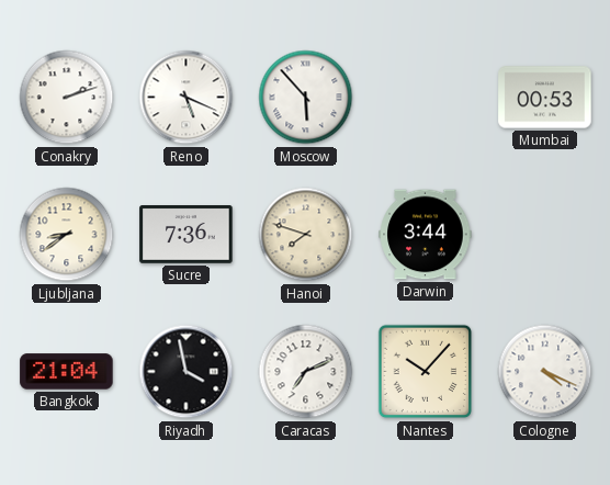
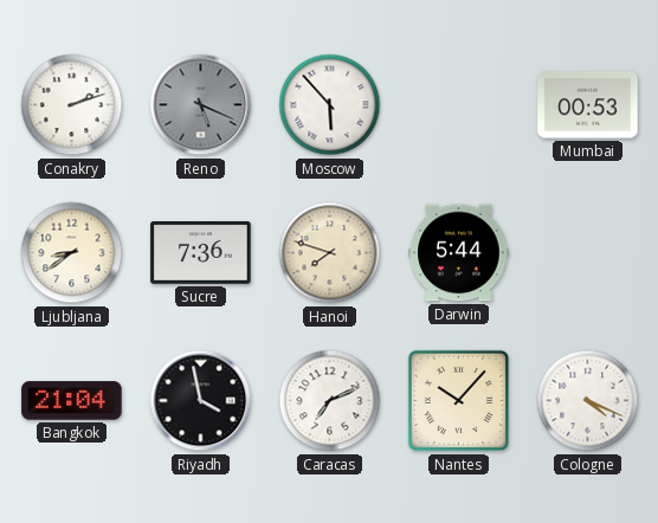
Reno dial: white -> grey (201, 105)
Darwin: 3:44 -> 5:44 (459, 253)
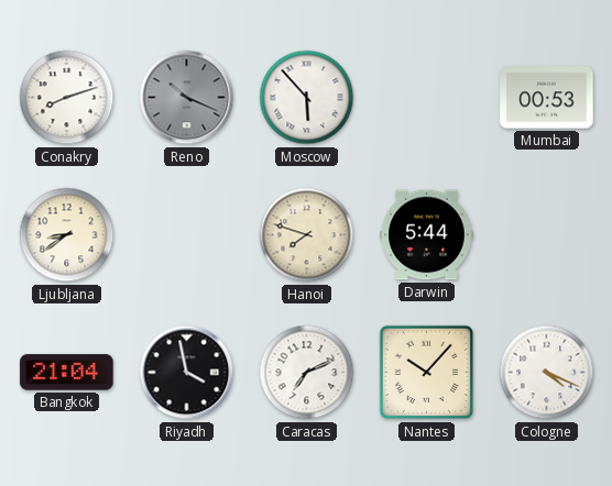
Conakry: 2:12 -> 8:12 (67, 98)
Reno: 5:19 -> 10:19 (187, 98)
Sucre: 7:36 -> none (201, 253)
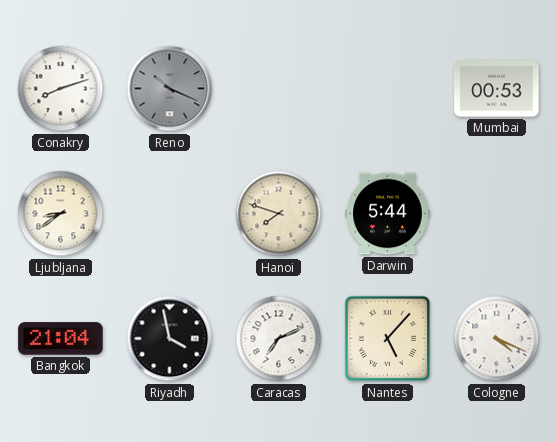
Moscow: 5:53 -> none (307, 98)
Nantes: 10:07 -> 5:07 (388, 339)
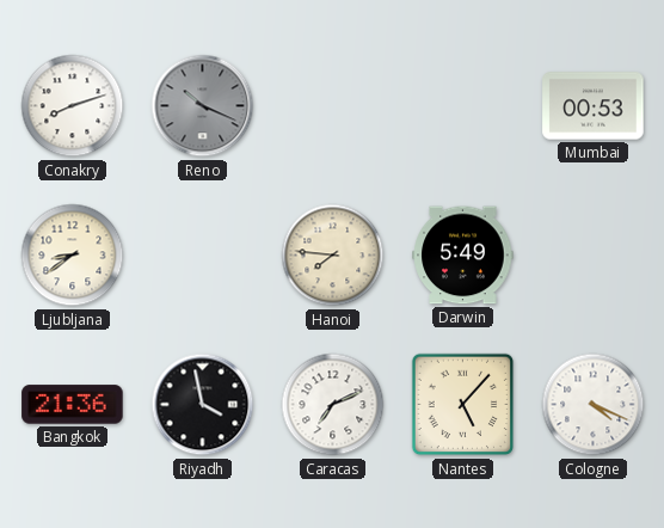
Hanoi: 7:48 -> 7:46 (333, 256)
Darwin: 5:44 -> 5:49 (463, 256)
Bangkok: 21:04 -> 21:36 (73, 405)
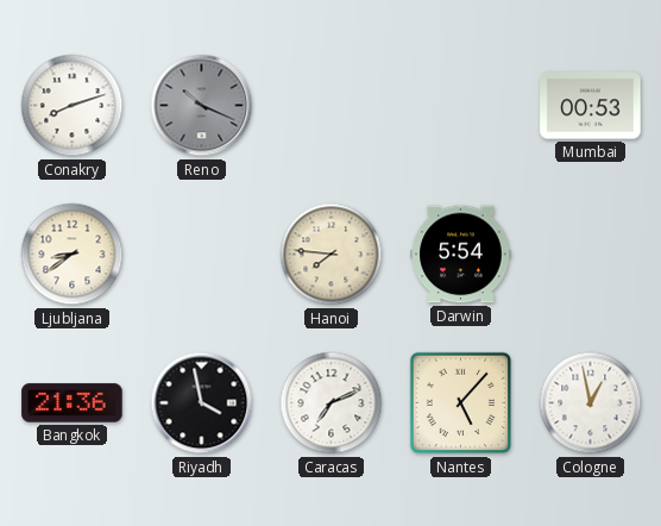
Darwin: 5:49 -> 5:54 (461, 255)
Cologne: 4:19 -> 12:58 (591, 403)
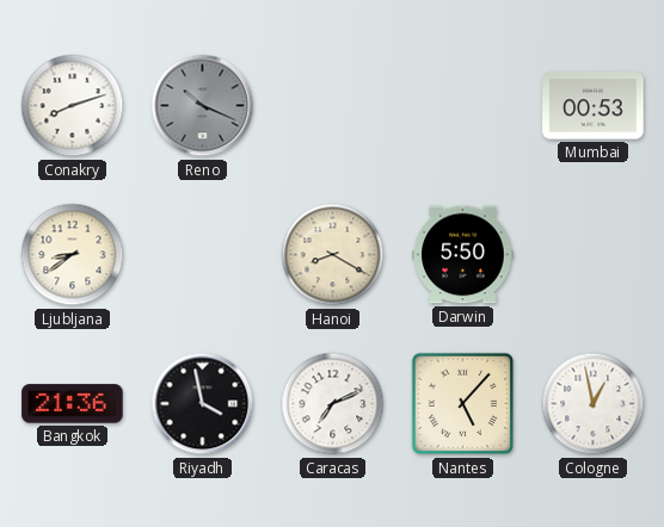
Hanoi: 7:46 -> 8:20 (333, 255)
Darwin: 5:54 -> 5:50 (463, 255)
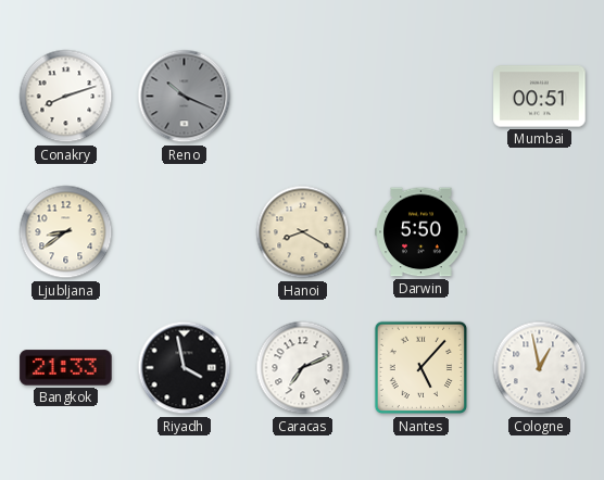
Mumbai: 00:53 -> 00:51 (540, 97)
Bangkok: 21:36 -> 21:33 (66, 368)
